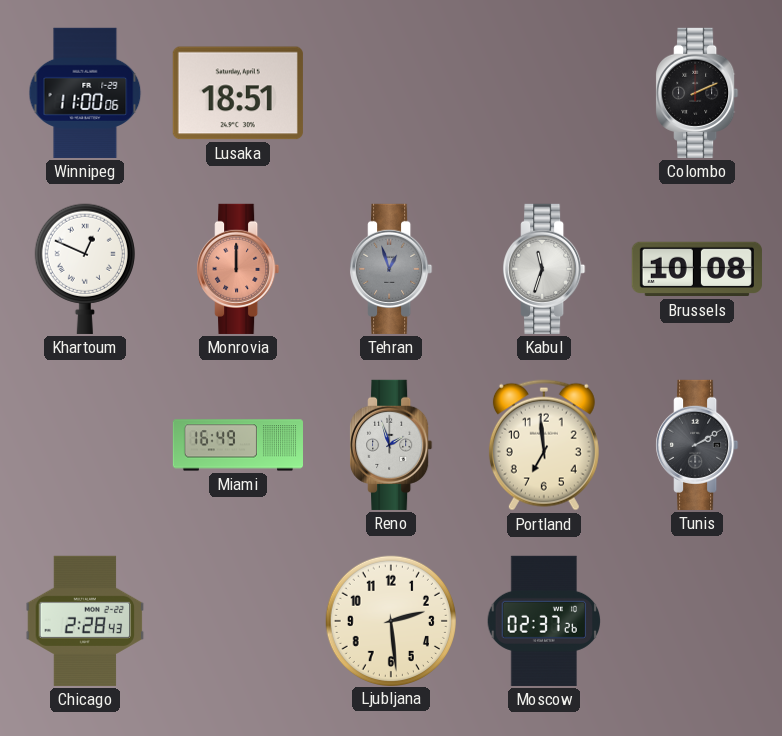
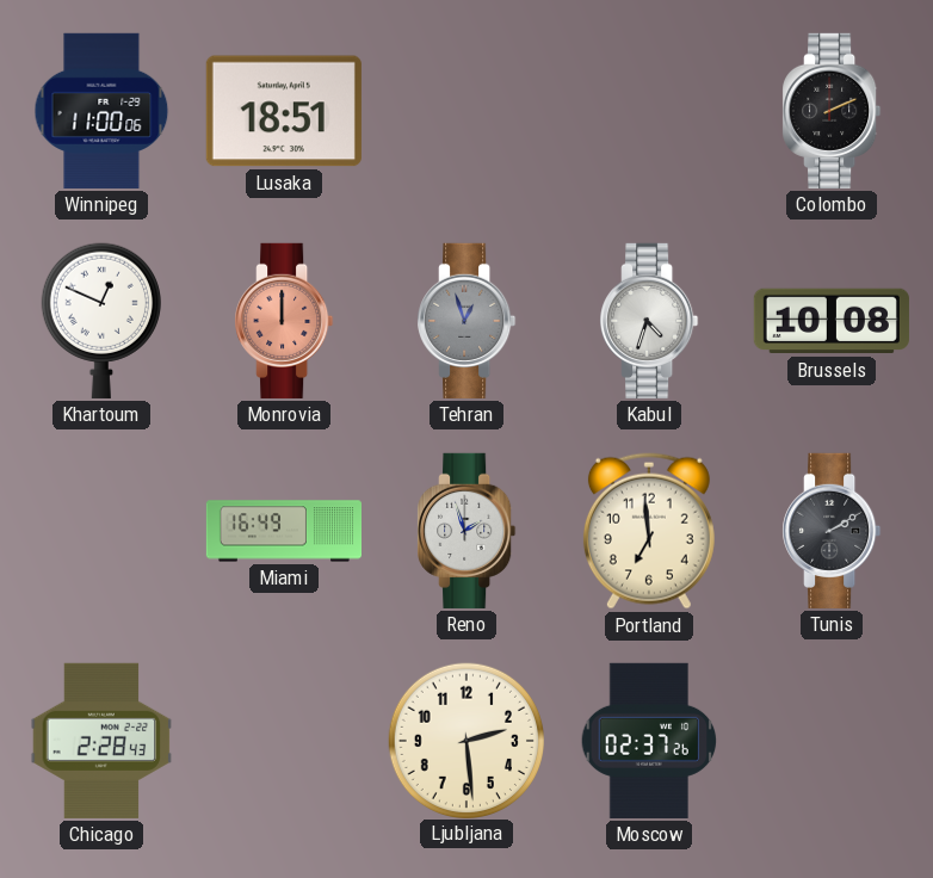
Kabul: 11:33 -> 4:33 (649, 321)
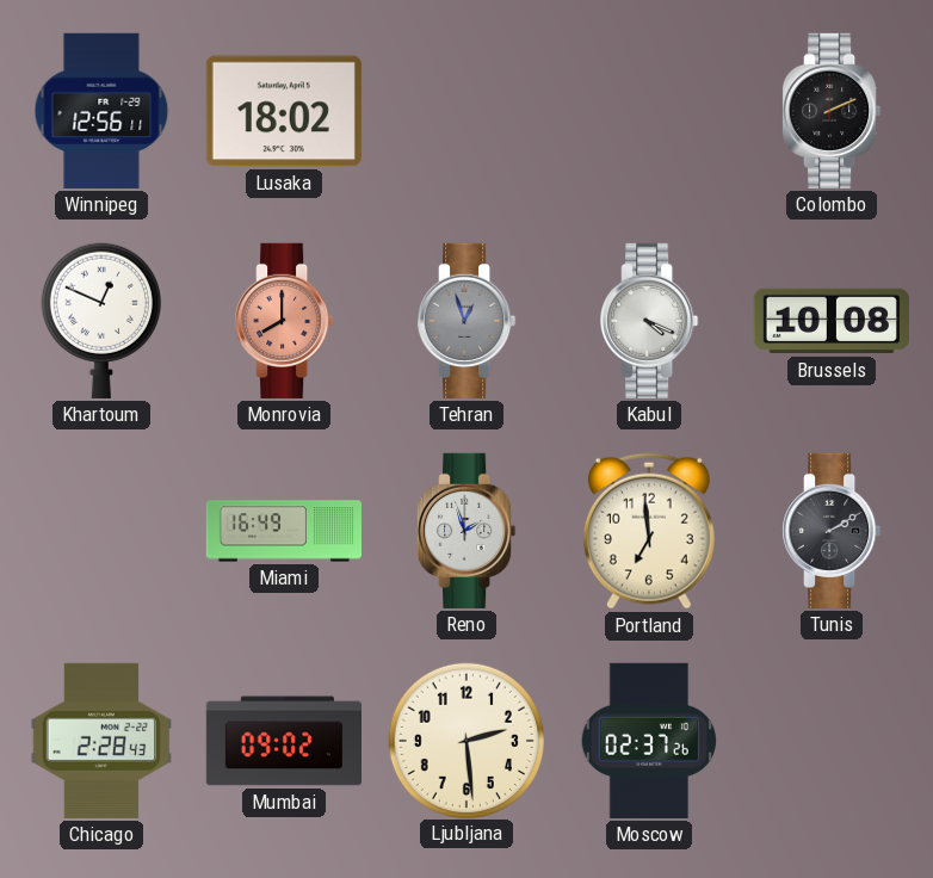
Winnipeg: 11:00 -> 12:56 (101, 111)
Lusaka: 18:51 -> 18:02 (284, 111)
Monrovia: 12:00 -> 8:00 (284, 321)
Kabul: 4:33 -> 4:19 (649, 321)
Mumbai: none -> 09:02 (283, 741)
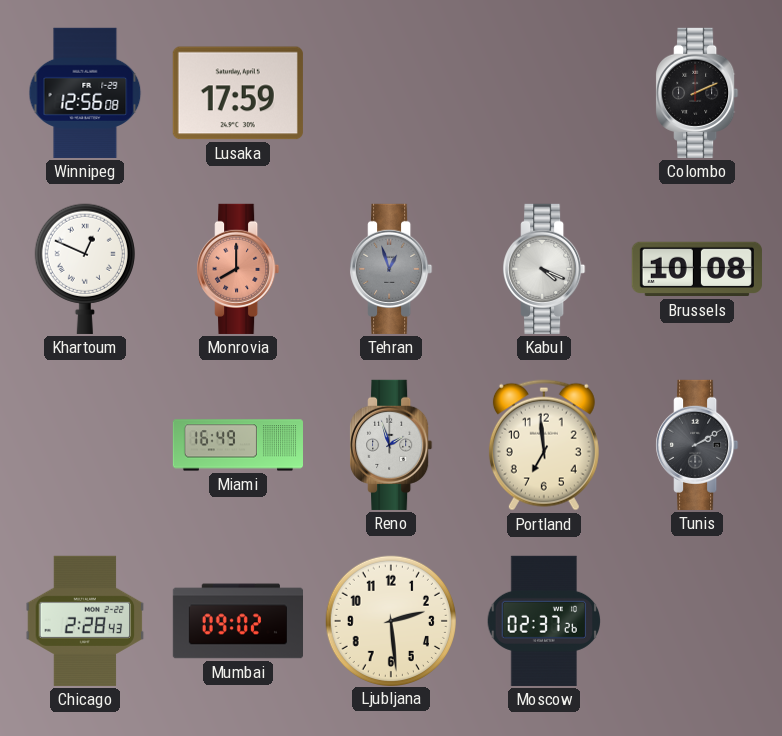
Winnipeg: 12:56:11 -> 12:56:08 (85, 93)
Lusaka: 18:02 -> 17:59 (238, 93)
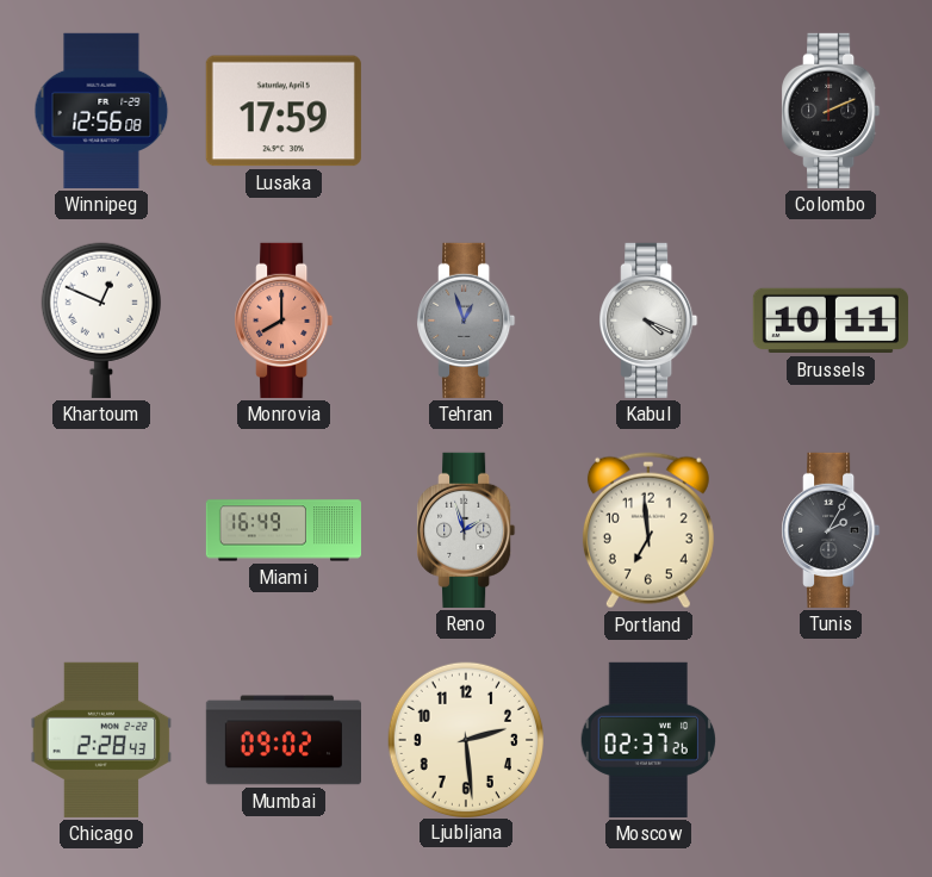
Brussels: 10:08 -> 10:11 (831, 321)
Tunis: 2:10 -> 2:05 (831, 530)
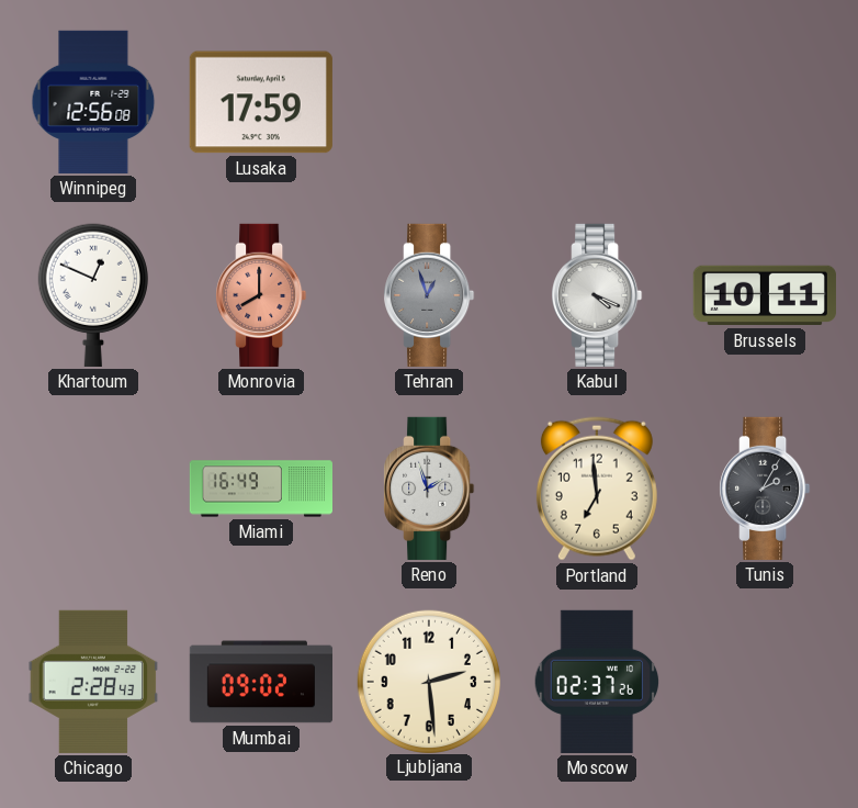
Colombo: 2:11 -> none (831, 111)
